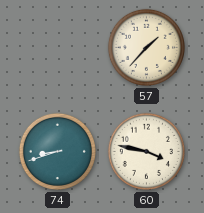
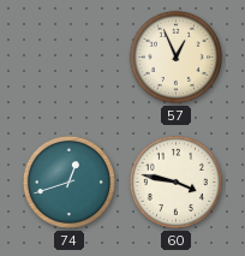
57: 1:37 -> 12:56 (175, 56)
74: 8:42 -> 12:42 (68, 181)
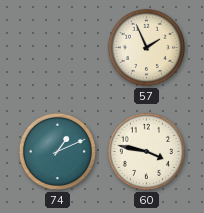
57: 12:56 -> 1:56 (146, 47)
74: 12:42 -> 1:11 (57, 151)
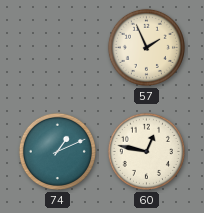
60: 3:47 -> 12:47 (146, 151)
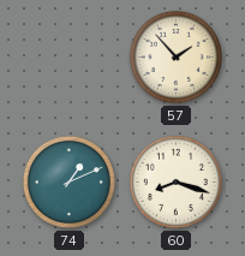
57: 1:56 -> 1:53 (175, 56)
60: 12:47 -> 8:18 (175, 181)
